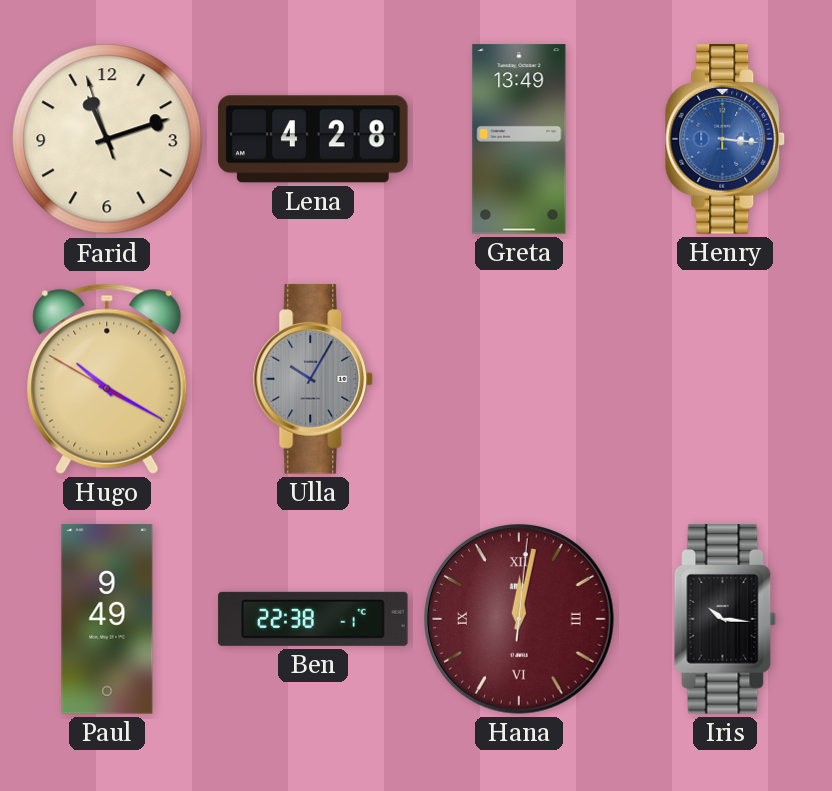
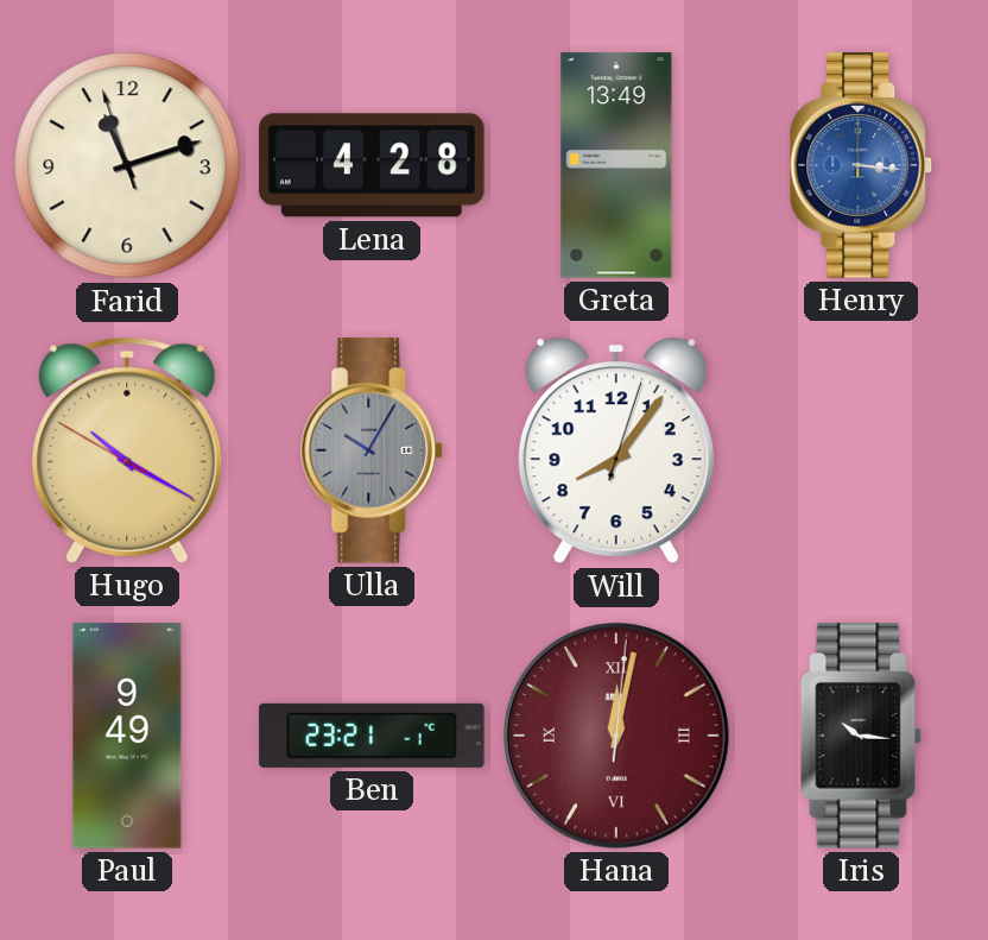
Will: none -> 8:06 (616, 450)
Ben: 22:38 -> 23:21 (372, 736)
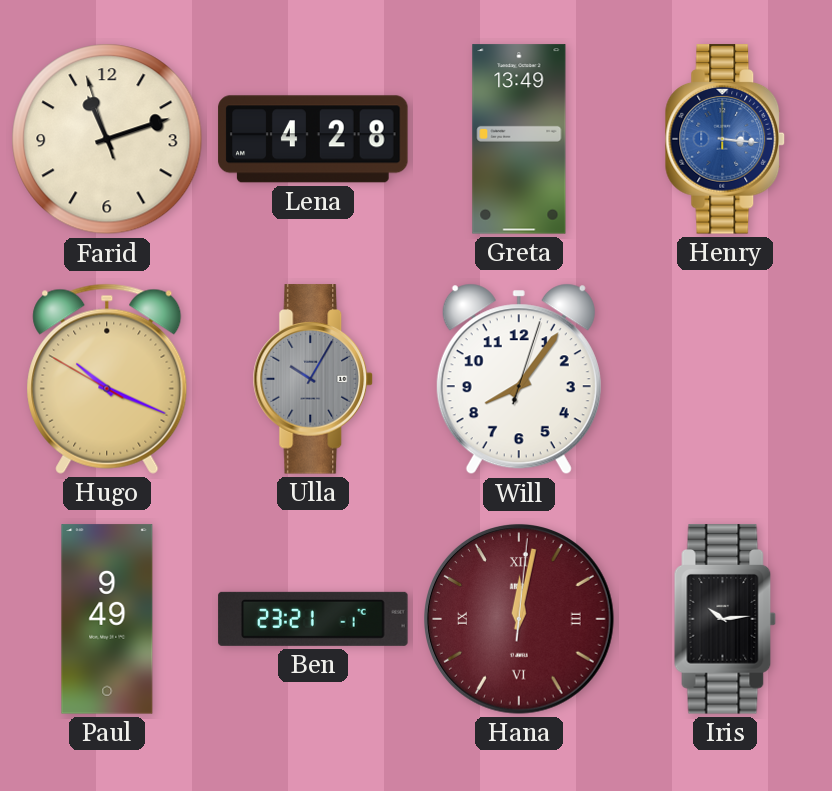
Hugo: 10:19 -> 10:18 (107, 379)
Iris: 10:16 -> 10:14 (725, 619)
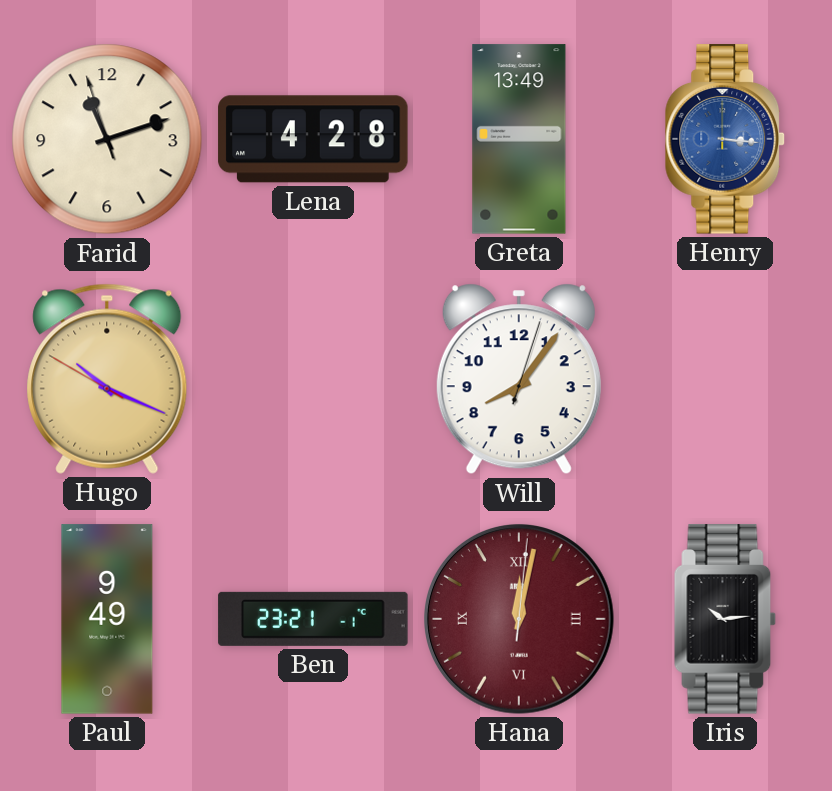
Ulla: 10:05 -> none (313, 379)
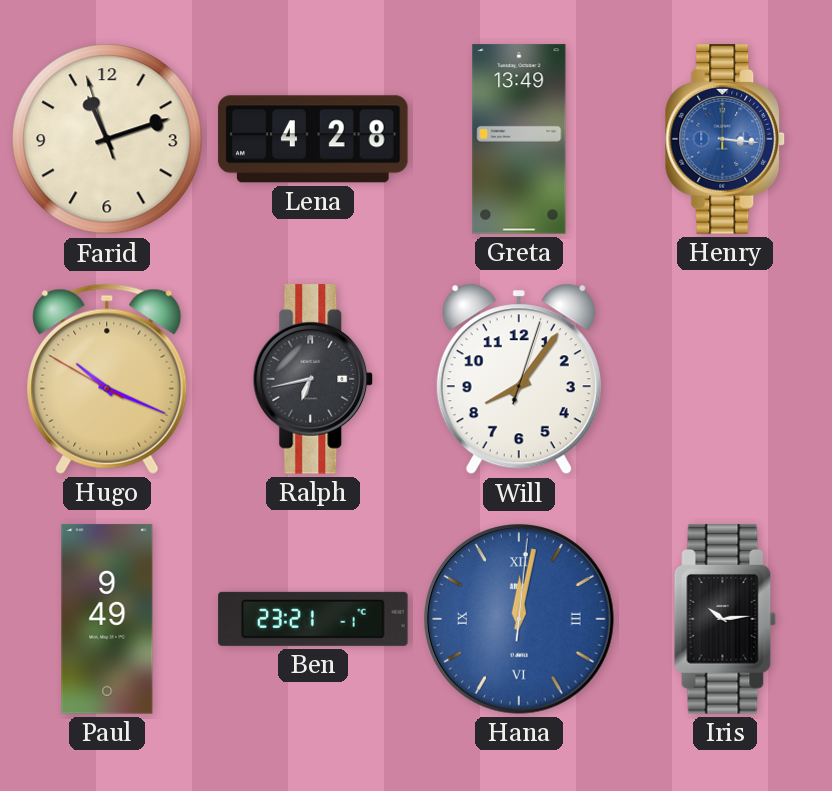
Ralph: none -> 6:43 (313, 379)
Hana dial: burgundy -> blue (520, 620)
